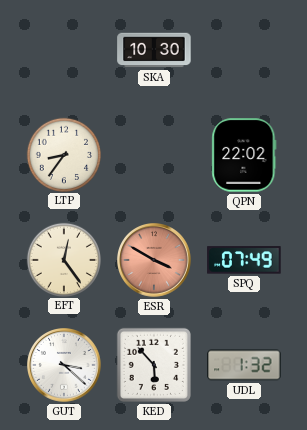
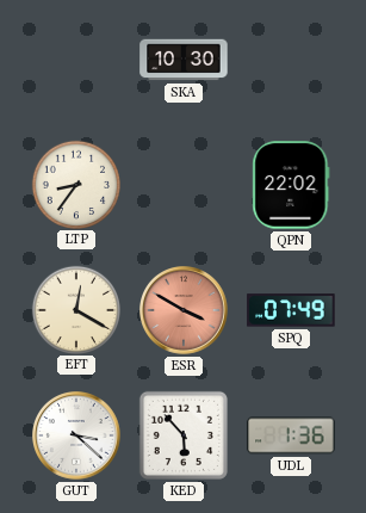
EFT: 12:24 -> 12:20 (75, 309)
UDL: 1:32 -> 1:36 (291, 435)
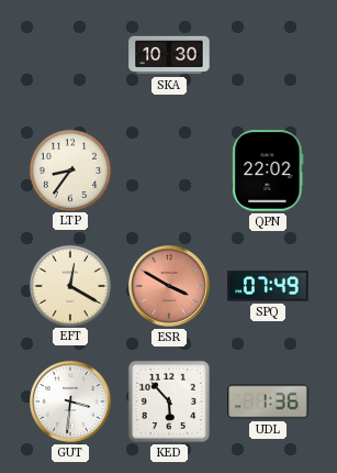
GUT: 3:22 -> 3:31 (71, 403)
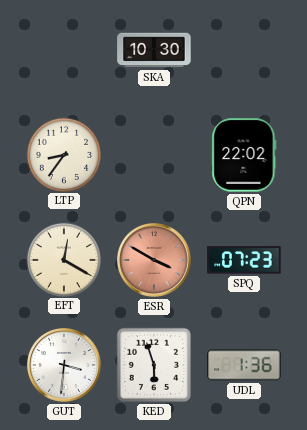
SPQ: 07:49 -> 07:23 (244, 260)
KED: 5:53 -> 5:57 (154, 365)
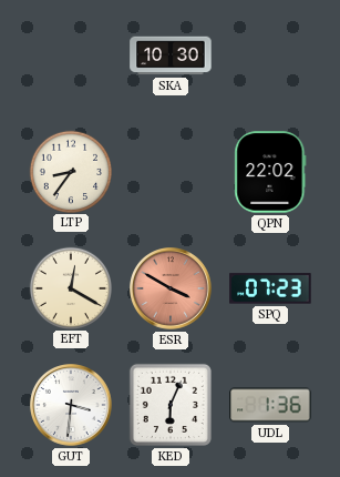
KED: 5:57 -> 6:04 (171, 405)
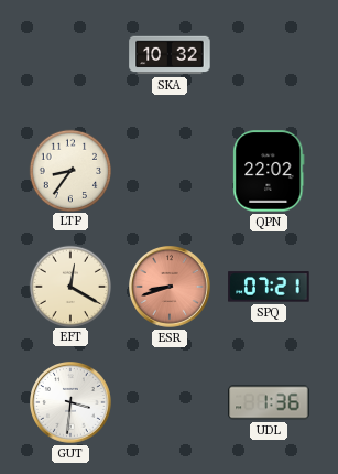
SKA: 10:30 -> 10:32 (170, 55)
ESR: 3:50 -> 8:42 (171, 288)
SPQ: 07:23 -> 07:21 (269, 287)
KED: 6:04 -> none (171, 405)
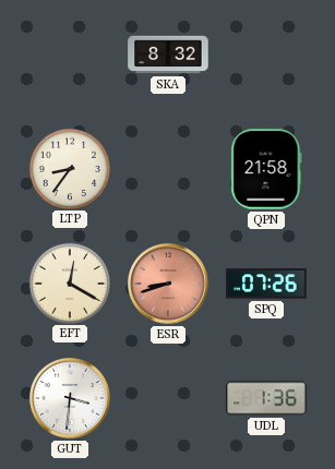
SKA: 10:32 -> 8:32 (168, 55)
QPN: 22:02 -> 21:58 (266, 169)
SPQ: 07:21 -> 07:26 (266, 284)
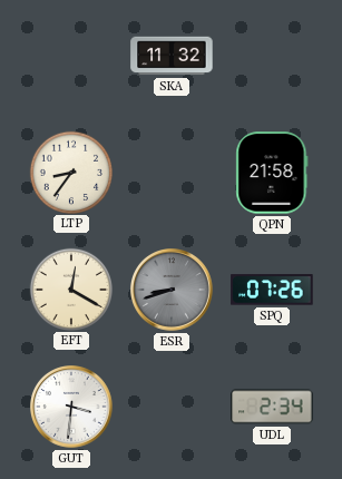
SKA: 8:32 -> 11:32 (172, 56)
ESR dial: salmon -> grey (173, 291)
UDL: 1:36 -> 2:34 (272, 407)
